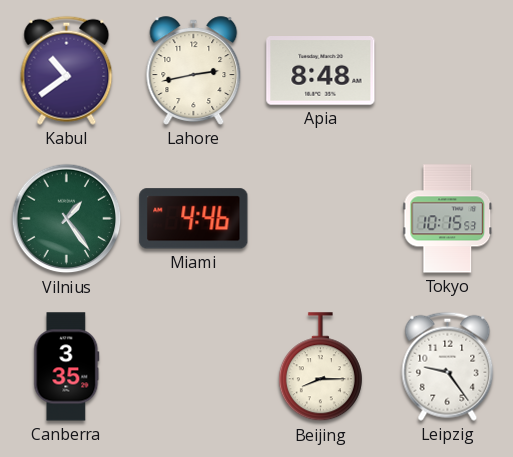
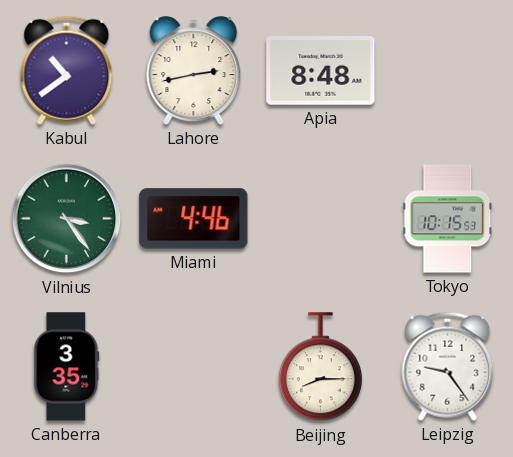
Vilnius: 1:24 -> 3:24 (67, 219)
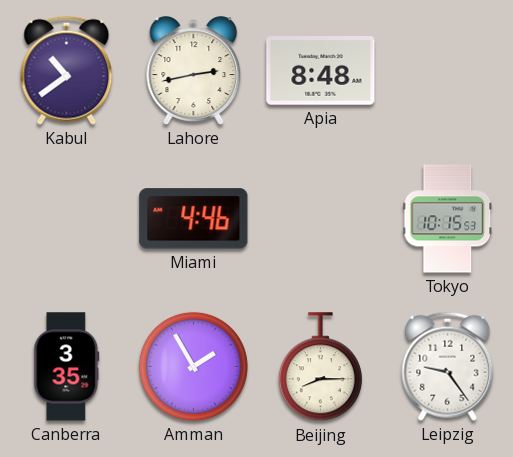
Vilnius: 3:24 -> none (67, 219)
Amman: none -> 1:55 (193, 366)
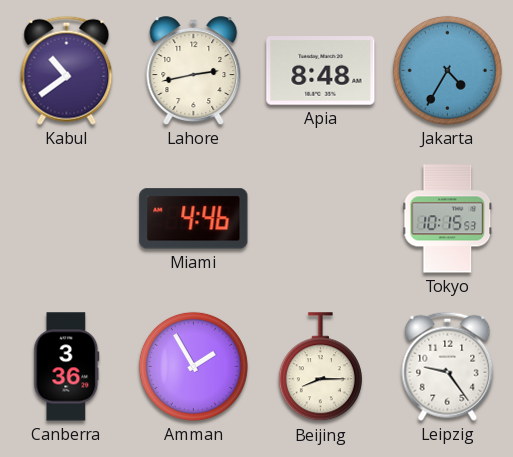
Jakarta: none -> 4:35 (447, 70)
Canberra: 3:35 -> 3:36 (67, 367)
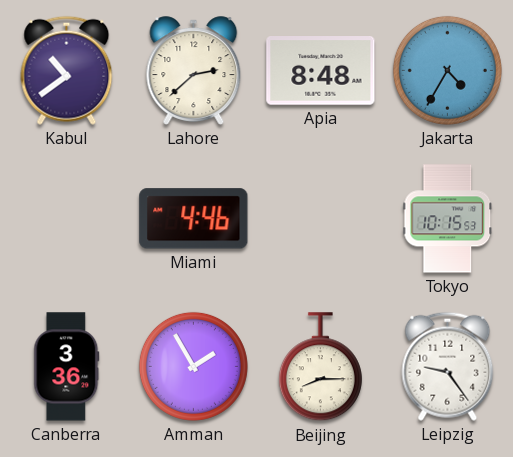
Lahore: 2:43 -> 2:38 (194, 71)
